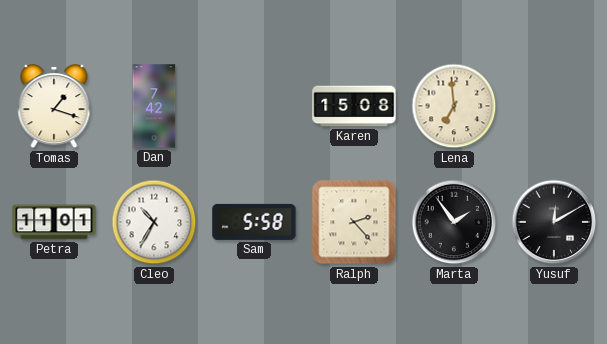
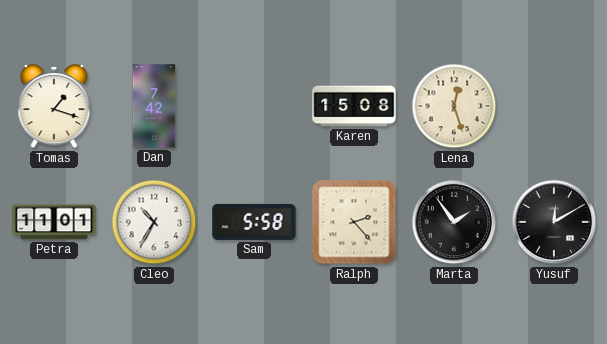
Lena: 6:59 -> 12:27 (454, 106)
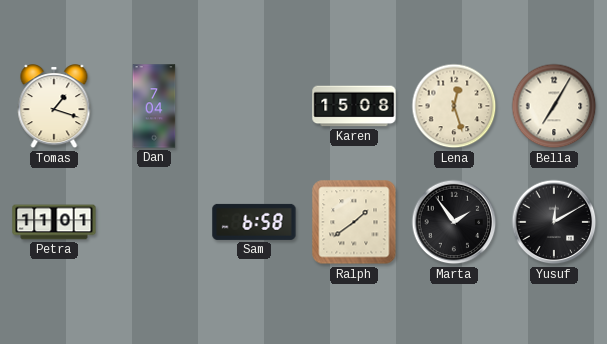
Dan: 7:42 -> 7:04 (154, 106)
Bella: none -> 7:05 (554, 106)
Cleo: 10:35 -> none (154, 222)
Sam: 5:58 -> 6:58 (254, 222)
Ralph: 2:23 -> 1:39 (354, 222)
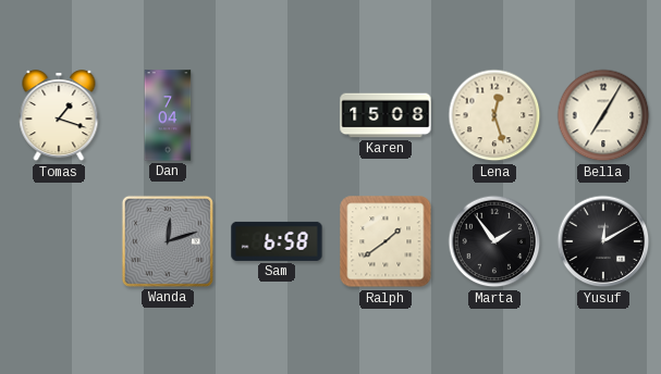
Petra: 11:01 -> none (54, 222)
Wanda: none -> 12:12 (168, 241)
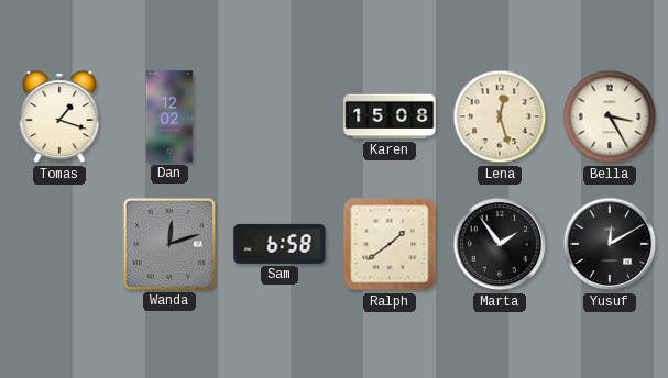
Dan: 7:04 -> 12:02 (169, 116)
Bella: 7:05 -> 3:25 (610, 116)
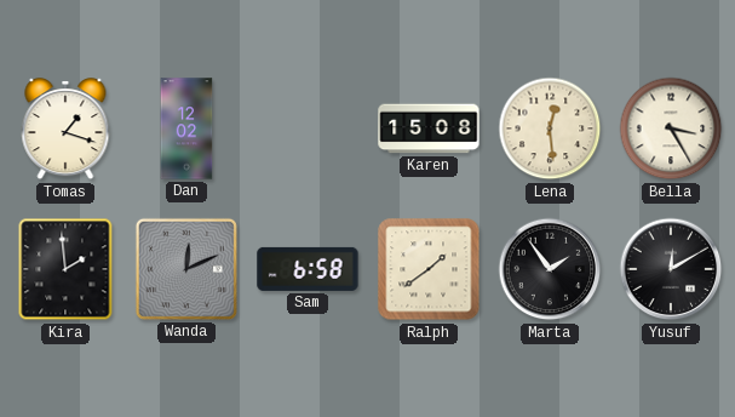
Lena: 12:27 -> 12:29 (550, 128)
Kira: none -> 1:59 (65, 269)
Wanda: 12:12 -> 12:11 (186, 269)
